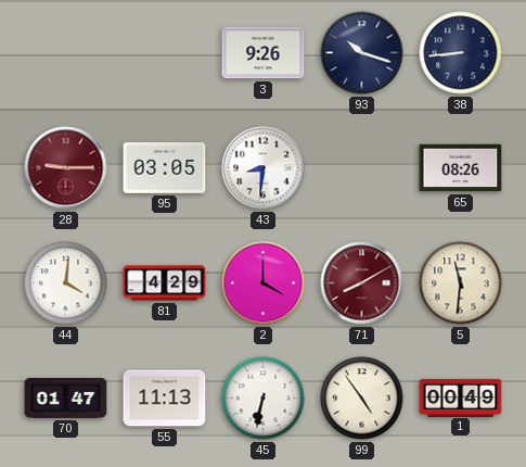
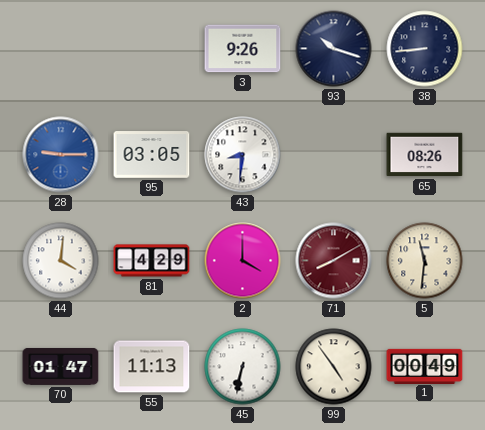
28 dial: burgundy -> blue (61, 155)
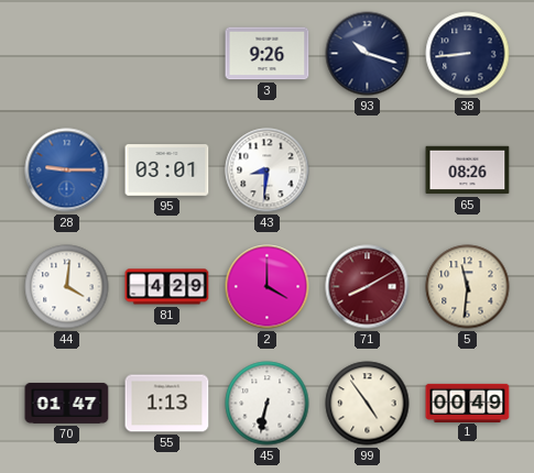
95: 03:05 -> 03:01 (167, 170)
55: 11:13 -> 1:13 (167, 404)
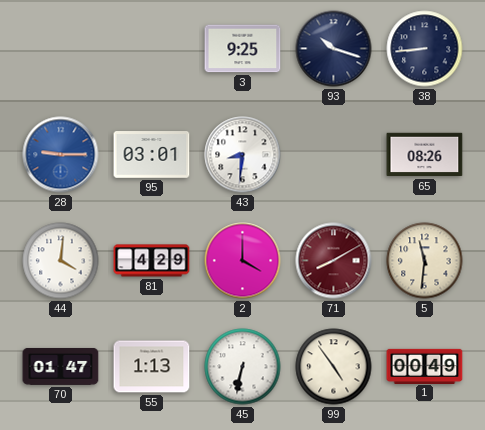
3: 9:26 -> 9:25 (243, 49)
